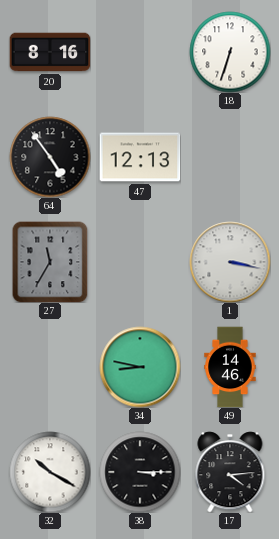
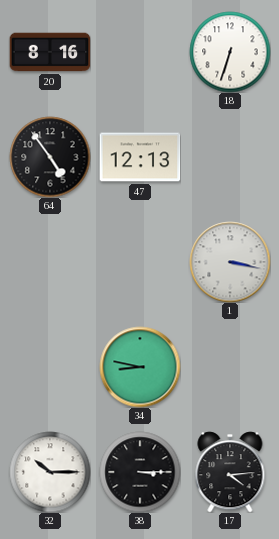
27: 11:35 -> none (50, 262)
49: 14:46 -> none (230, 367)
32: 10:20 -> 10:15 (50, 472)
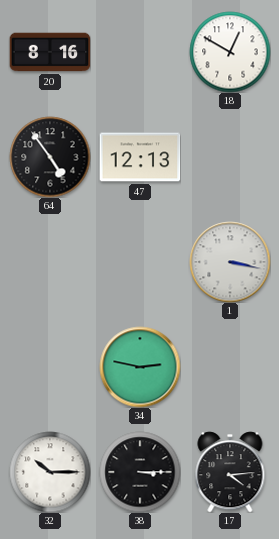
18: 6:33 -> 12:50 (230, 52)
34: 8:47 -> 2:47 (140, 367)
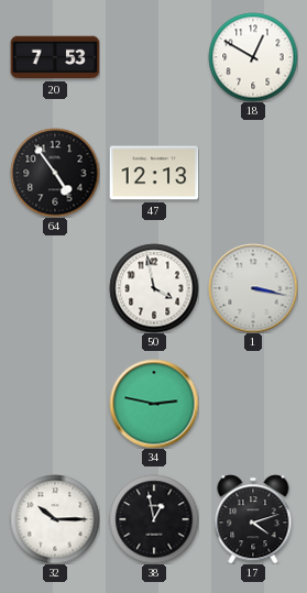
20: 8:16 -> 7:53 (55, 57)
50: none -> 3:58 (154, 288)
38: 3:15 -> 12:58 (154, 519)
17: 4:14 -> 4:12 (253, 519)
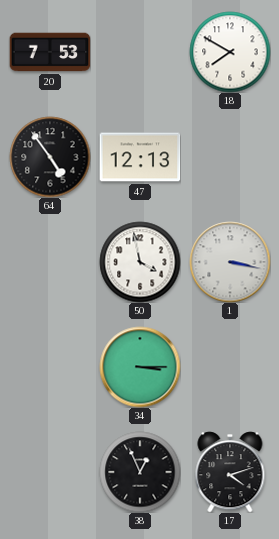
18: 12:50 -> 7:50 (230, 52)
34: 2:47 -> 3:15 (140, 367)
32: 10:15 -> none (55, 519)
38: 12:58 -> 12:56 (140, 472)
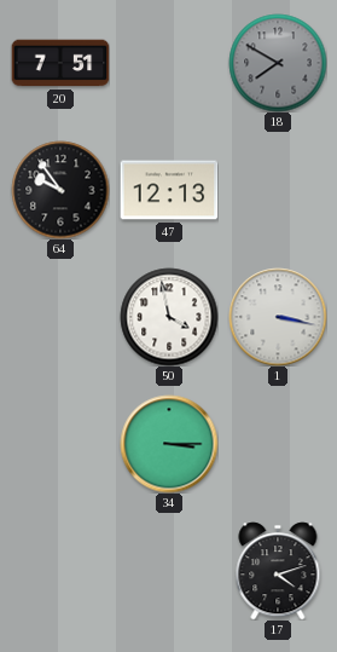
20: 7:53 -> 7:51 (60, 63)
18 dial: white -> grey (278, 63)
64: 4:54 -> 9:54 (60, 190)
38: 12:56 -> none (140, 472)
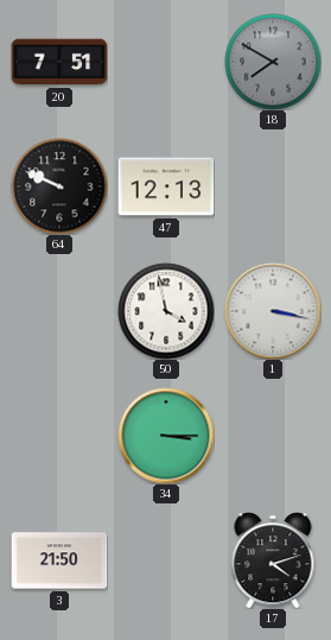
64: 9:54 -> 9:49 (59, 186)
3: none -> 21:50 (59, 560)
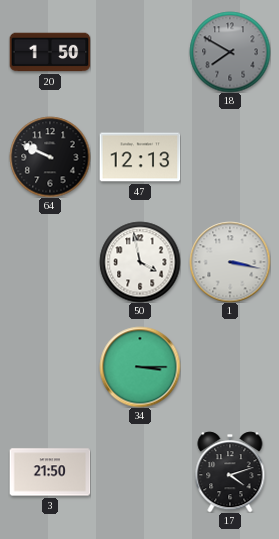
20: 7:51 -> 1:50 (50, 52)
